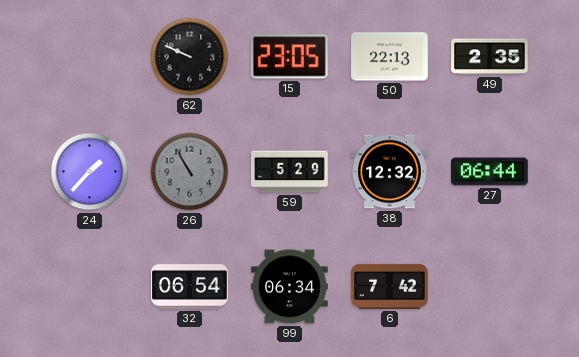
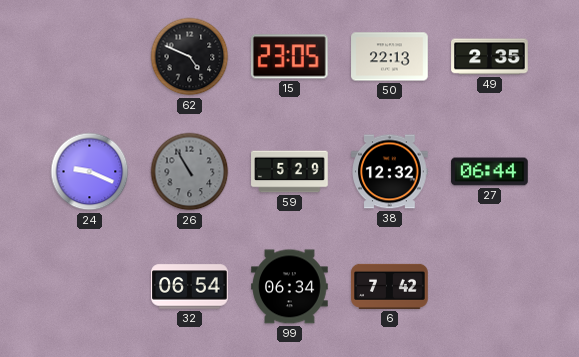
62: 9:49 -> 4:49 (190, 57)
24: 1:37 -> 9:19 (90, 172)
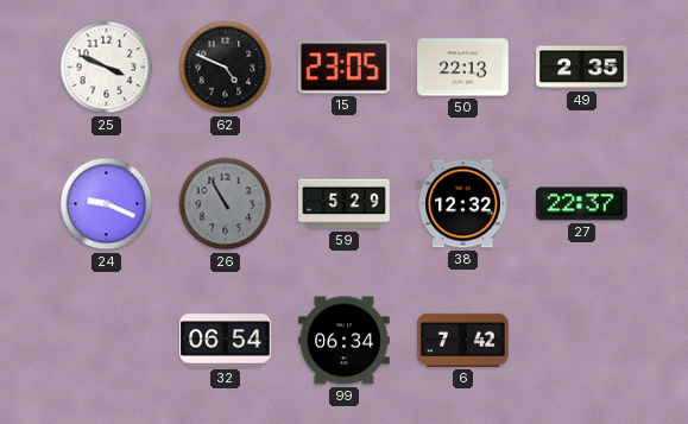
25: none -> 3:49 (107, 68)
27: 06:44 -> 22:37 (582, 204)
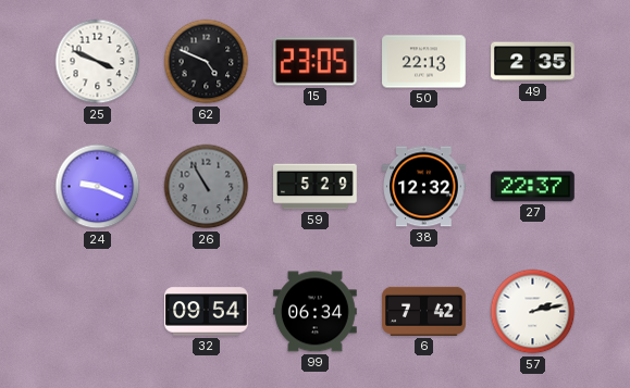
32: 06:54 -> 09:54 (207, 312)
57: none -> 2:13 (533, 312)
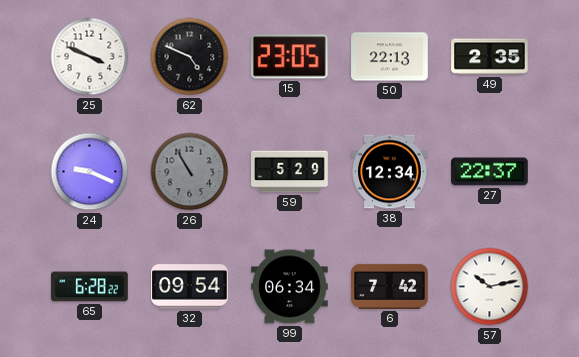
38: 12:32 -> 12:34 (390, 172)
65: none -> 6:28 (90, 287)
57: 2:13 -> 10:13 (490, 287)
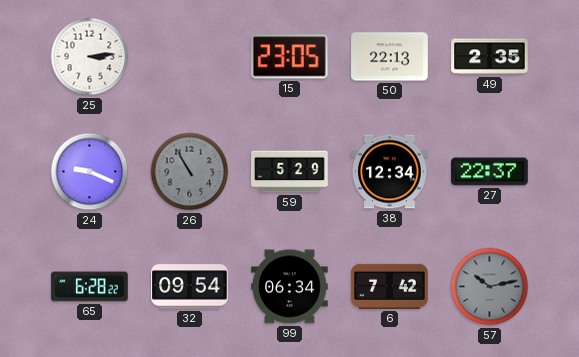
25: 3:49 -> 3:14 (90, 57)
62: 4:49 -> none (190, 57)
57 dial: white -> grey (490, 287)
